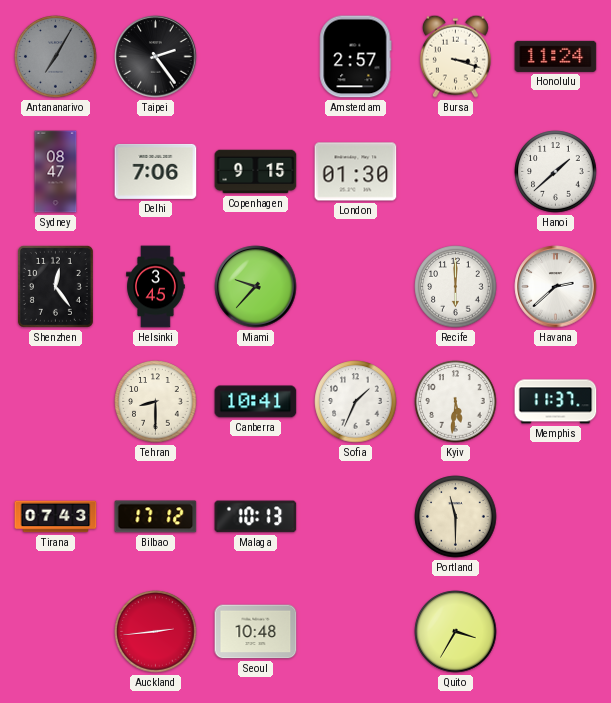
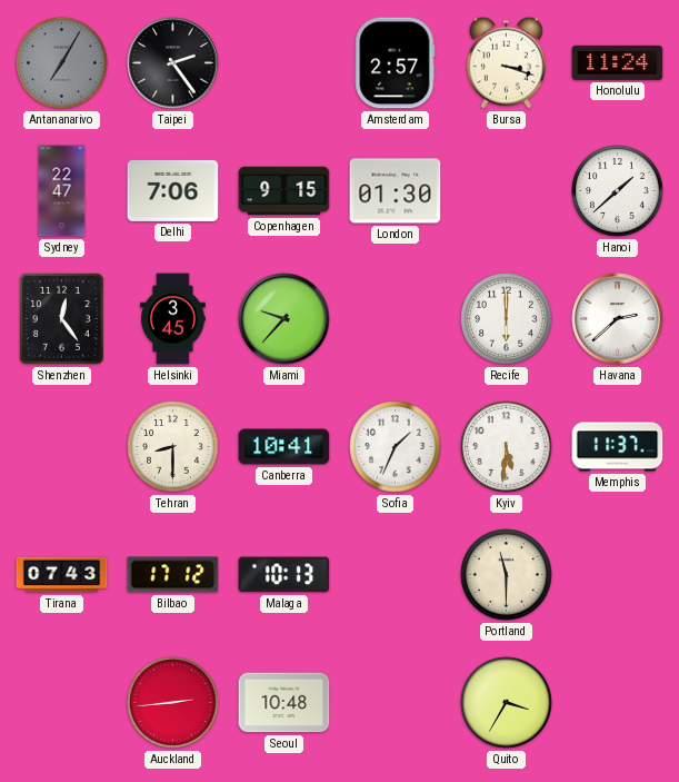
Sydney: 08:47 -> 22:47 (62, 191)
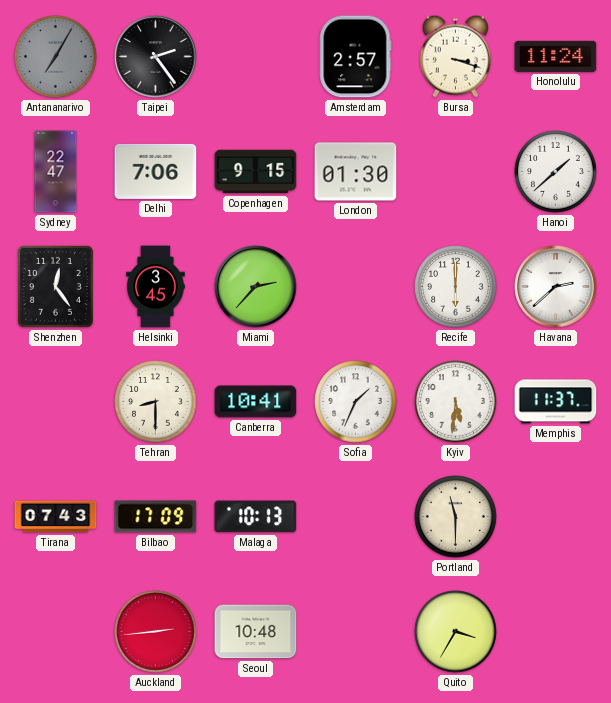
Miami: 9:37 -> 2:37 (256, 287)
Bilbao: 17:12 -> 17:09 (156, 517)
